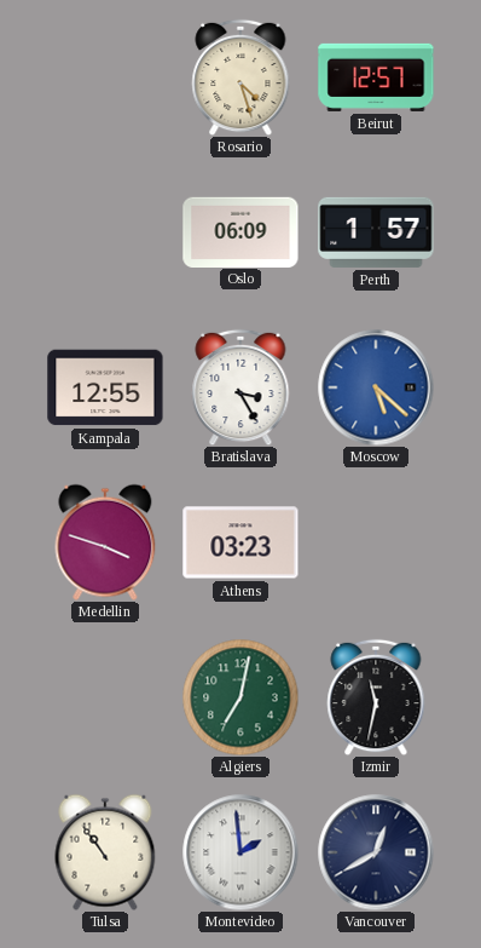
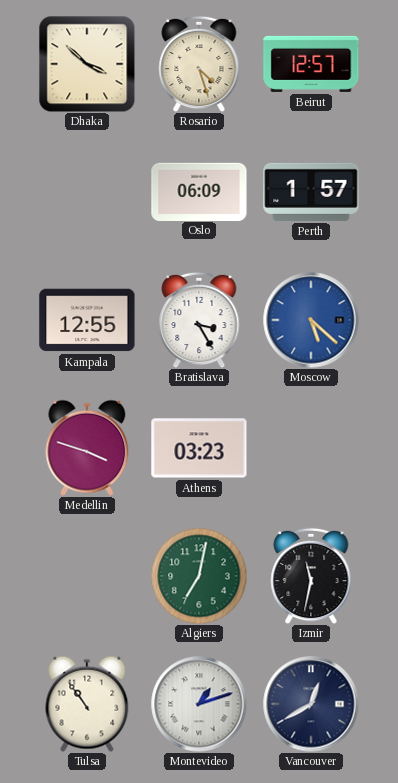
Dhaka: none -> 3:52 (87, 64)
Montevideo: 1:59 -> 1:12 (199, 704)
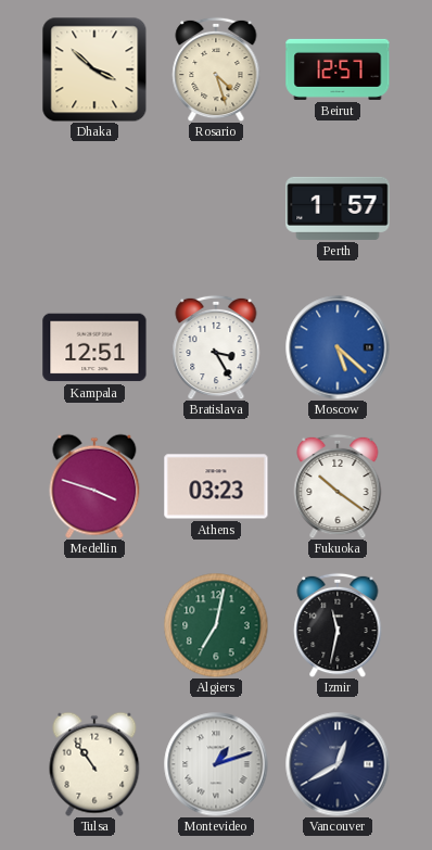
Oslo: 06:09 -> none (199, 191)
Kampala: 12:55 -> 12:51 (94, 347)
Fukuoka: none -> 10:21 (338, 486)
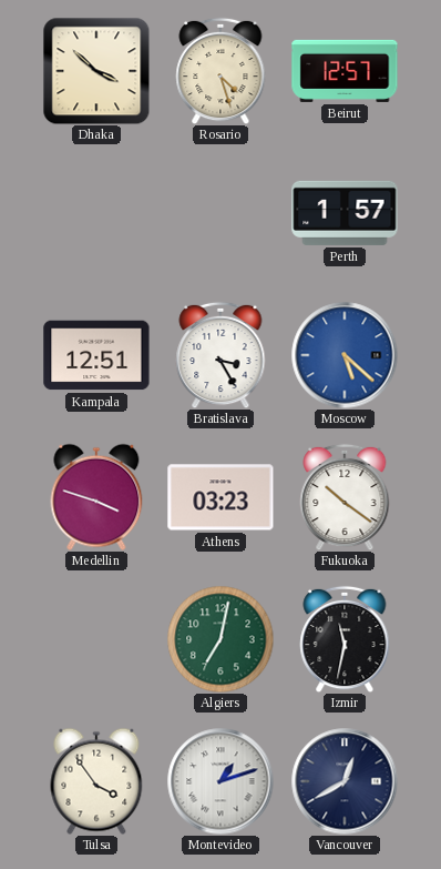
Tulsa: 10:54 -> 3:54 (96, 781)
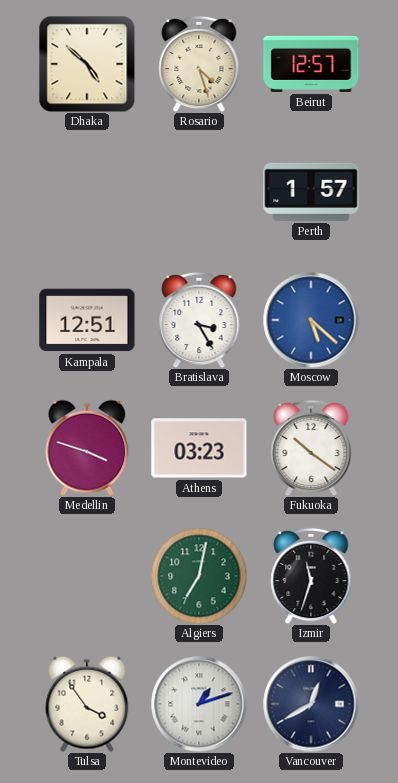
Dhaka: 3:52 -> 4:52 (87, 64)
Izmir: 11:32 -> 11:33 (311, 576)
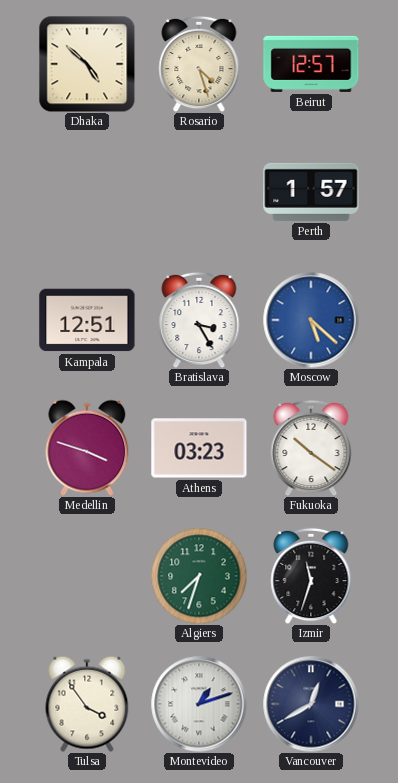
Algiers: 7:02 -> 7:33 (199, 576)
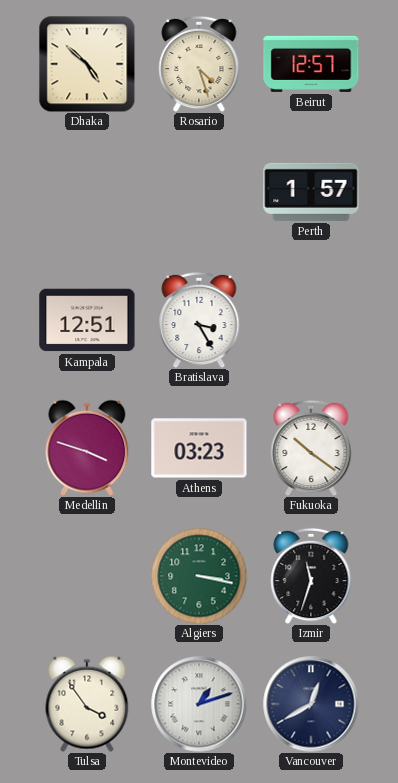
Moscow: 5:22 -> none (311, 320)
Algiers: 7:33 -> 3:17 (199, 576)
